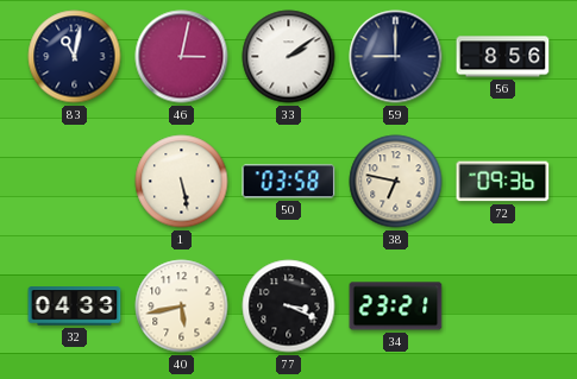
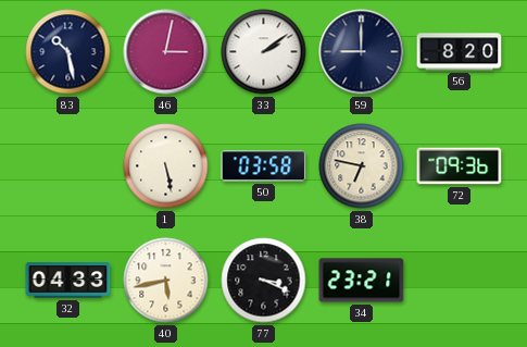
83: 11:02 -> 10:28 (68, 52)
56: 8:56 -> 8:20 (460, 52)
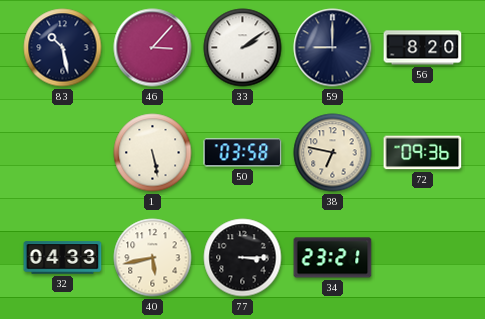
46: 3:02 -> 3:07 (153, 48)
77: 3:19 -> 3:15 (243, 258)
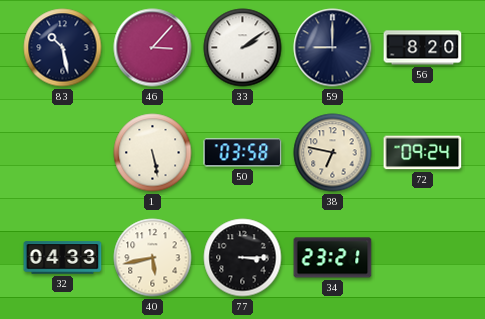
72: 09:36 -> 09:24 (423, 153)
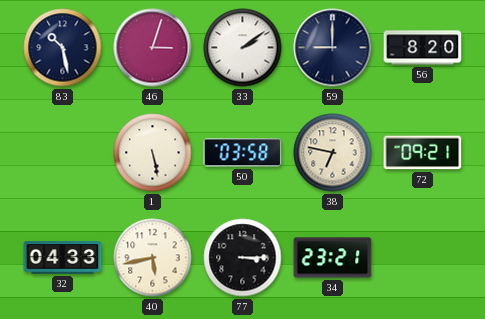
46: 3:07 -> 3:03 (153, 48)
72: 09:24 -> 09:21 (423, 153)
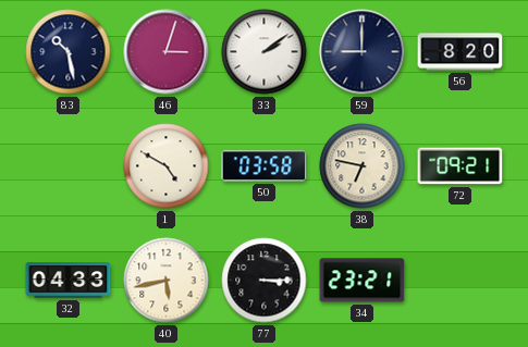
1: 5:28 -> 4:50 (167, 166)
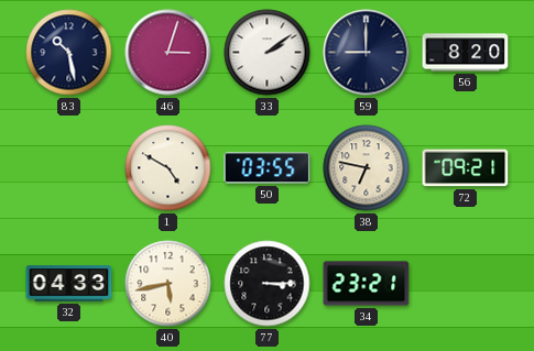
50: 03:58 -> 03:55 (268, 168)
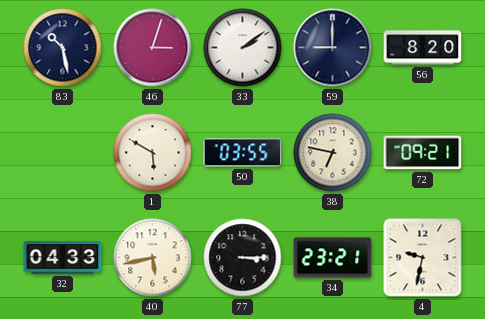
1: 4:50 -> 5:50 (153, 153)
4: none -> 9:32 (423, 258)
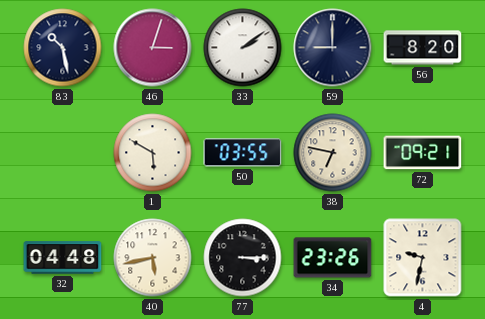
32: 04:33 -> 04:48 (63, 258)
34: 23:21 -> 23:26 (333, 258)
